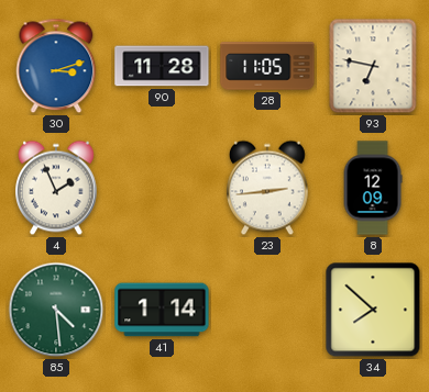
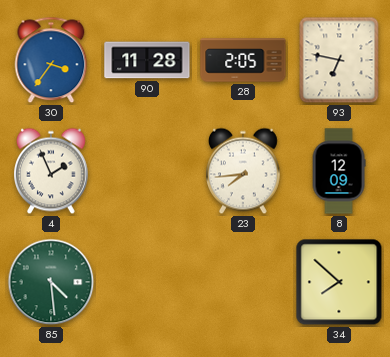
30: 3:12 -> 3:36 (51, 60)
28: 11:05 -> 2:05 (243, 60)
23: 2:44 -> 7:44 (244, 171)
41: 1:14 -> none (162, 310)
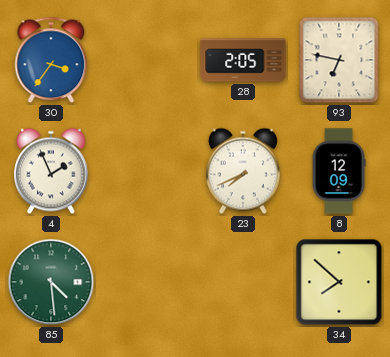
90: 11:28 -> none (147, 60)
23: 7:44 -> 7:41 (244, 171)
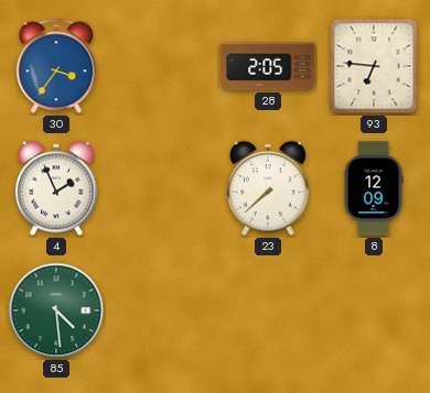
93: 6:47 -> 6:46 (374, 66)
23: 7:41 -> 7:38 (269, 188)
34: 7:52 -> none (339, 282)
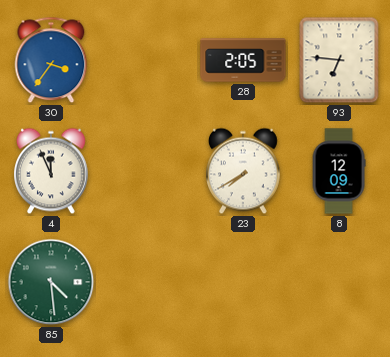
4: 1:56 -> 11:56 (52, 171)
23: 7:38 -> 7:40 (244, 171)
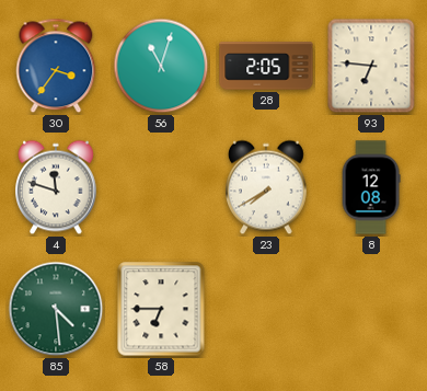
56: none -> 11:03 (161, 66)
4: 11:56 -> 11:48 (57, 187)
8: 12:09 -> 12:08 (371, 187)
58: none -> 6:45 (161, 309)
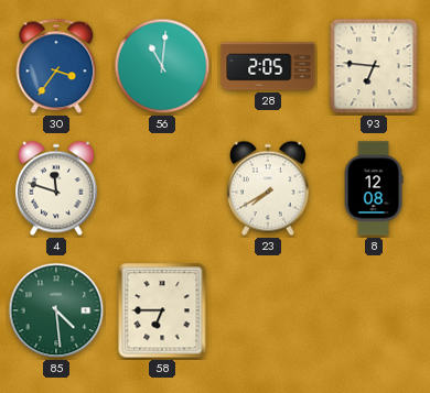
56: 11:03 -> 11:01 (162, 66)
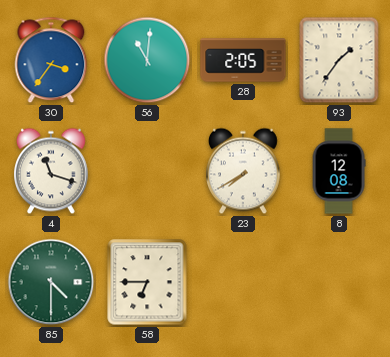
93: 6:46 -> 1:36 (339, 60)
4: 11:48 -> 11:18 (52, 171)
85: 4:29 -> 4:30 (51, 282)
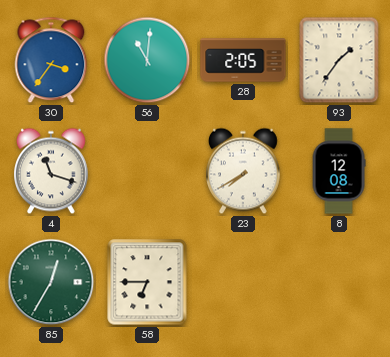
85: 4:30 -> 12:35 (51, 282)
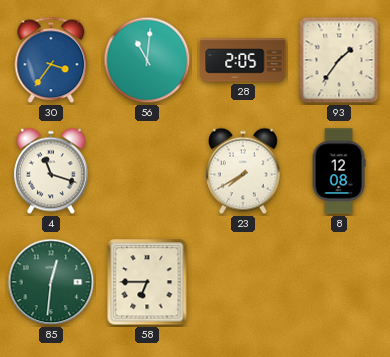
85: 12:35 -> 12:31 (51, 282)
